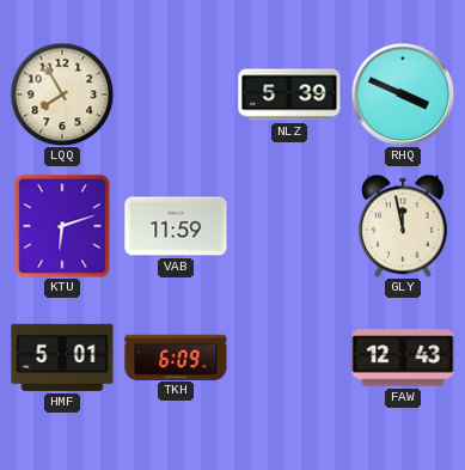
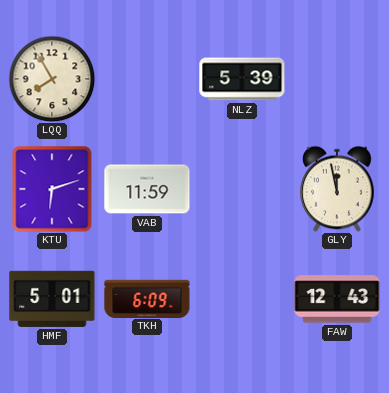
RHQ: 3:49 -> none (403, 94)
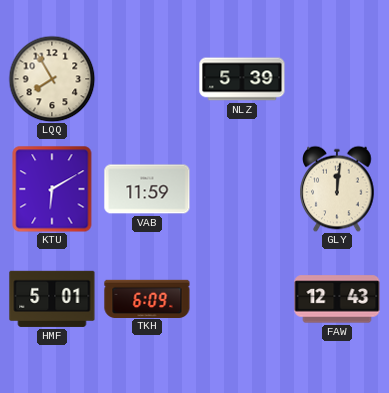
KTU: 6:12 -> 6:10 (52, 189)
GLY: 11:58 -> 12:01 (337, 189)
